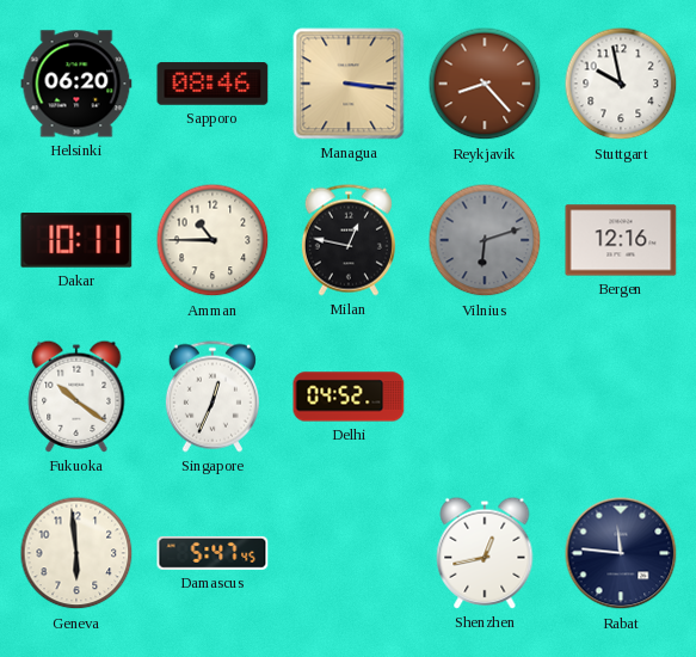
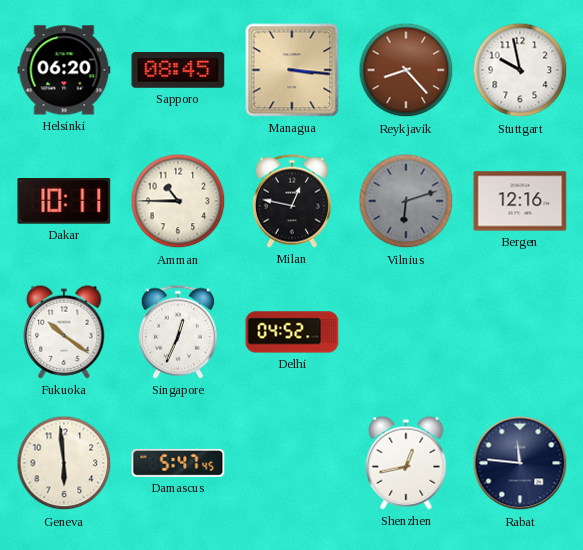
Sapporo: 08:46 -> 08:45 (178, 70)
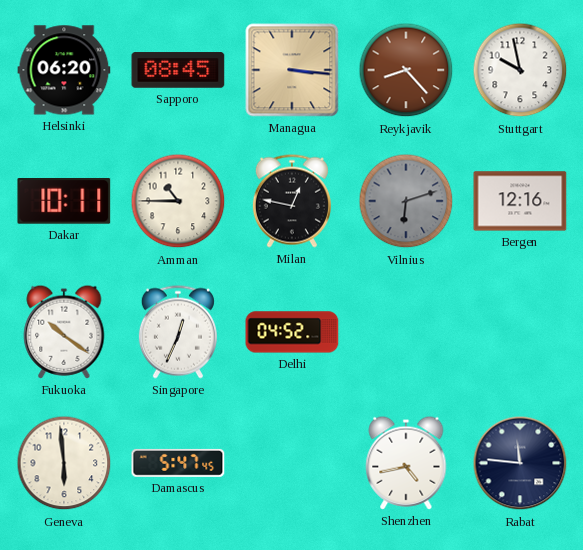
Shenzhen: 12:43 -> 4:43 (406, 463)
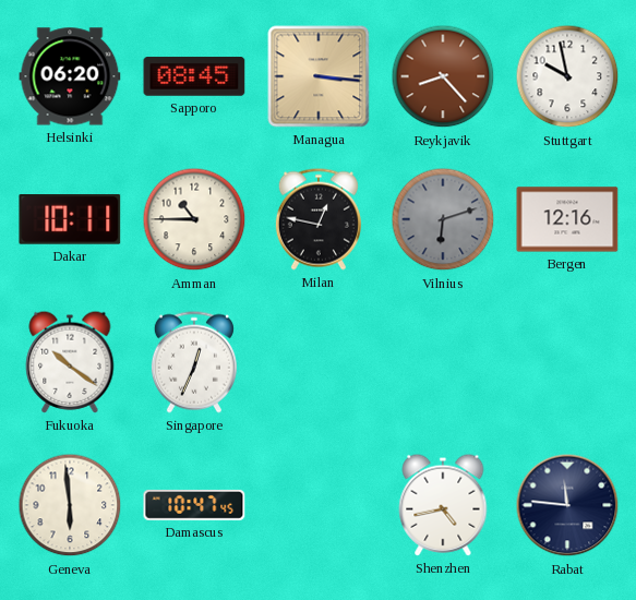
Delhi: 04:52 -> none (292, 332)
Damascus: 5:47 -> 10:47 (194, 505)
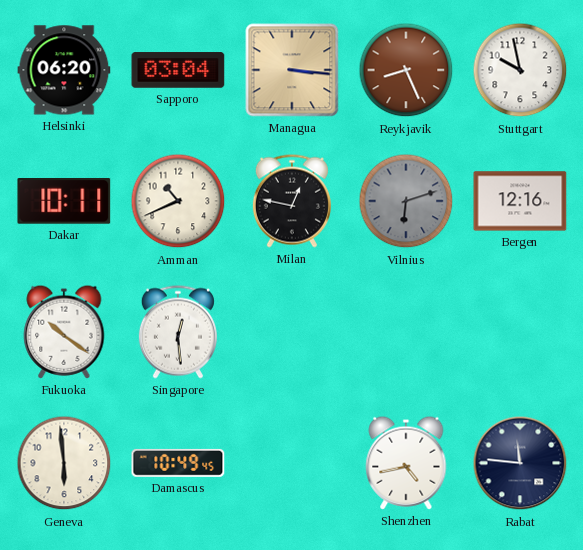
Sapporo: 08:45 -> 03:04 (178, 70)
Reykjavik: 8:23 -> 8:26 (406, 70)
Amman: 10:45 -> 10:41 (178, 201)
Singapore: 12:34 -> 12:29 (178, 332)
Damascus: 10:47 -> 10:49 (178, 463)
